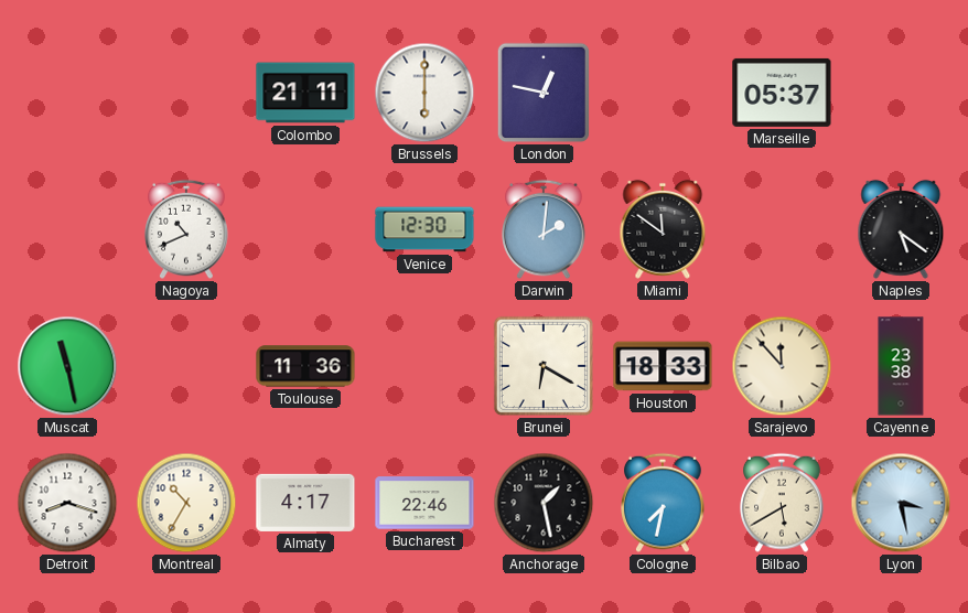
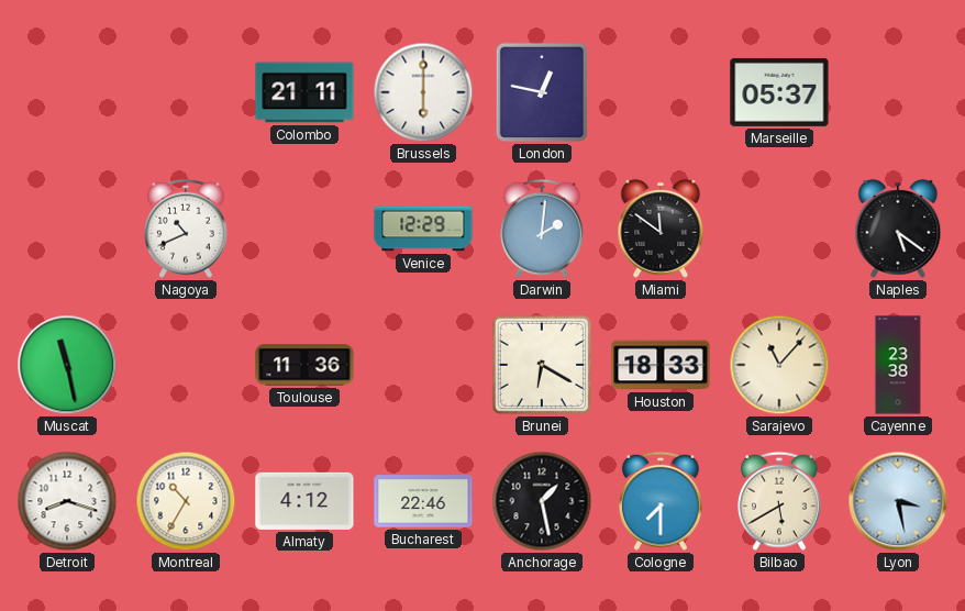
Venice: 12:30 -> 12:29 (423, 229)
Sarajevo: 11:53 -> 11:07 (779, 365)
Almaty: 4:17 -> 4:12 (304, 501)
Cologne: 7:32 -> 7:30 (661, 501)
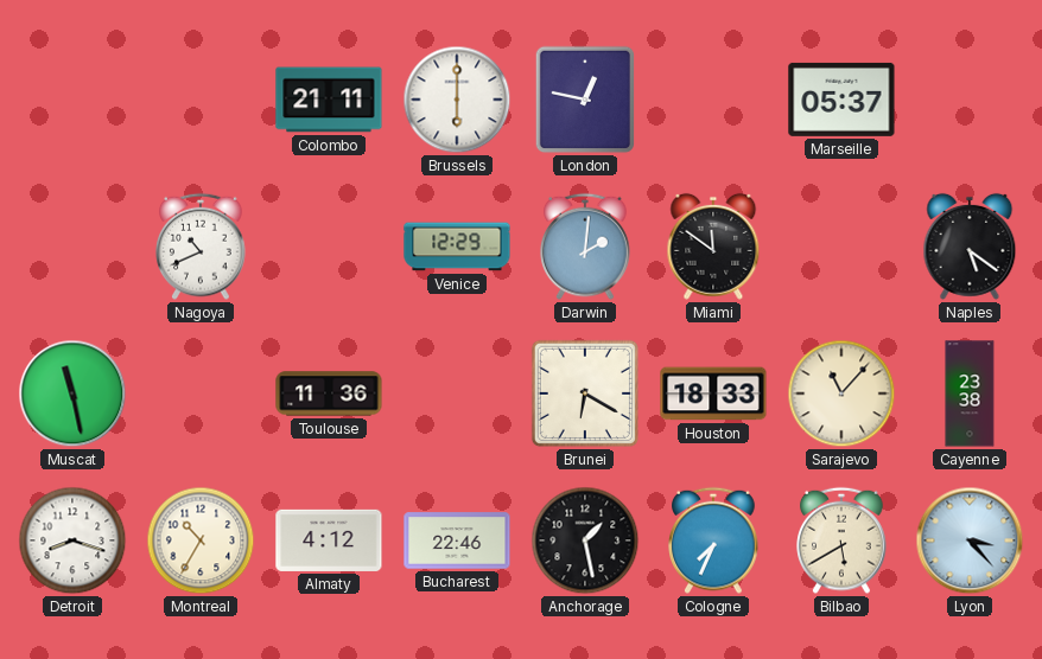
Cologne: 7:30 -> 7:34 (713, 540)
Lyon: 3:28 -> 3:23 (970, 540)
